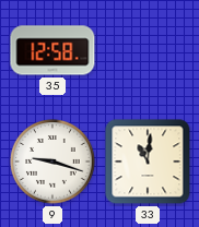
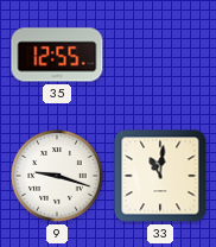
35: 12:58 -> 12:55 (57, 55)
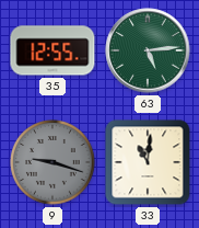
63: none -> 5:14 (148, 50)
9 dial: white -> grey (52, 162)
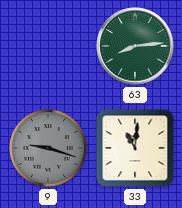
35: 12:55 -> none (52, 50)
63: 5:14 -> 8:14 (135, 46)
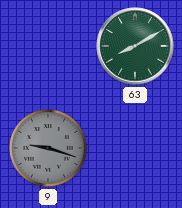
63: 8:14 -> 8:10 (135, 46)
33: 11:01 -> none (135, 148)
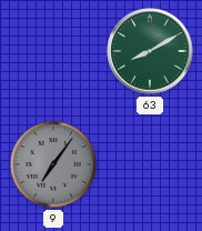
9: 9:18 -> 7:06 (53, 164)
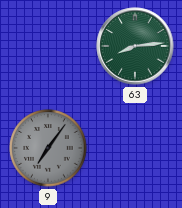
63: 8:10 -> 8:14 (135, 46)
